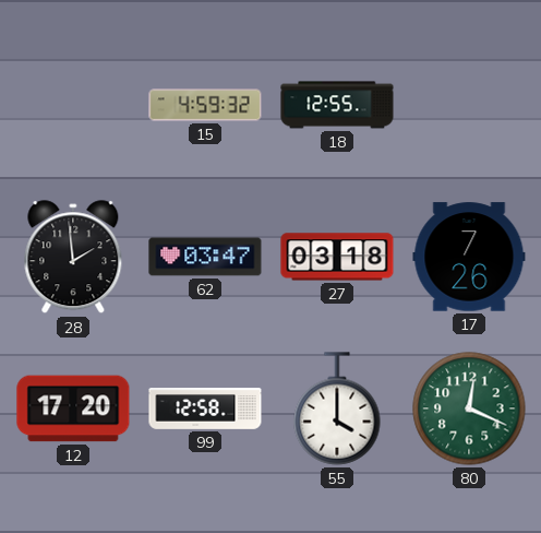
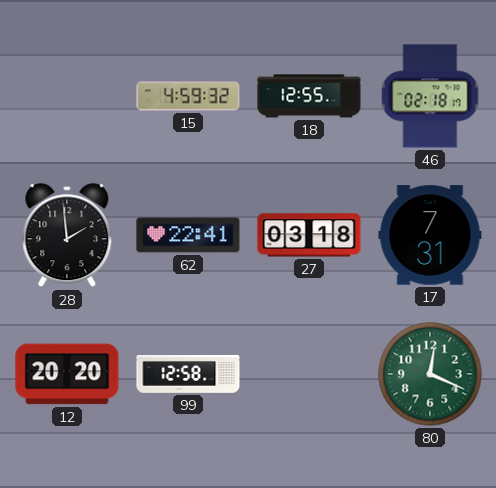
46: none -> 02:18 (430, 96)
62: 03:47 -> 22:41 (188, 235)
17: 7:26 -> 7:31 (430, 235)
12: 17:20 -> 20:20 (67, 374)
55: 4:00 -> none (337, 408)
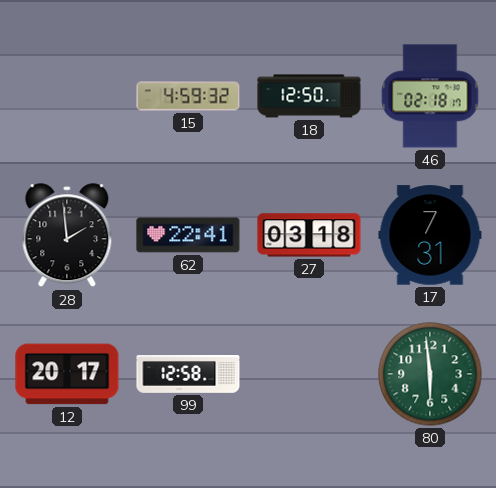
18: 12:55 -> 12:50 (309, 96)
12: 20:20 -> 20:17 (67, 374)
80: 12:19 -> 5:59 (430, 374)
